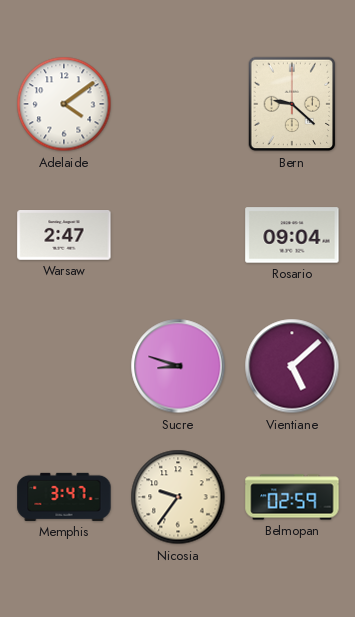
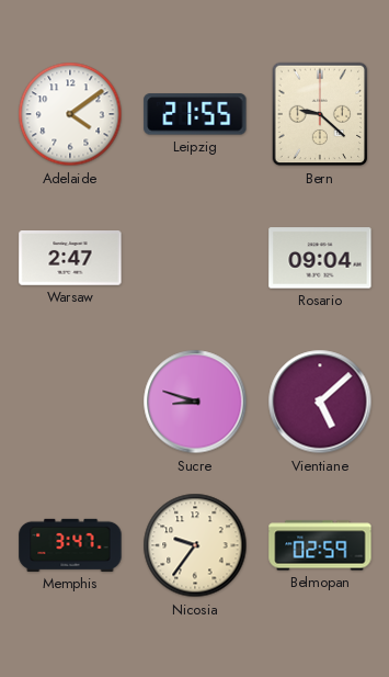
Leipzig: none -> 21:55 (195, 114)
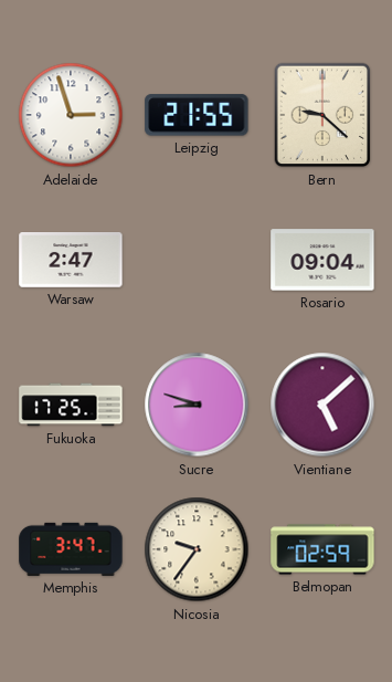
Adelaide: 4:09 -> 2:57 (71, 115)
Fukuoka: none -> 17:25 (71, 405)
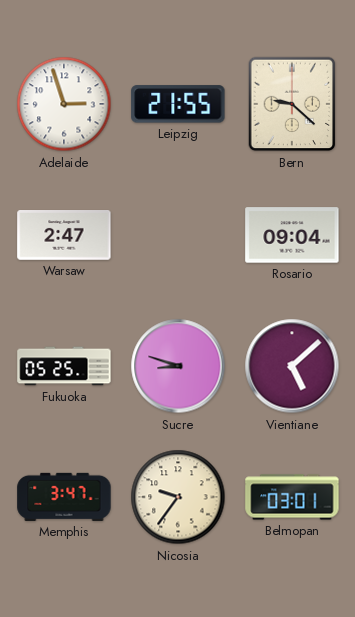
Fukuoka: 17:25 -> 05:25 (64, 366)
Belmopan: 02:59 -> 03:01 (292, 497)
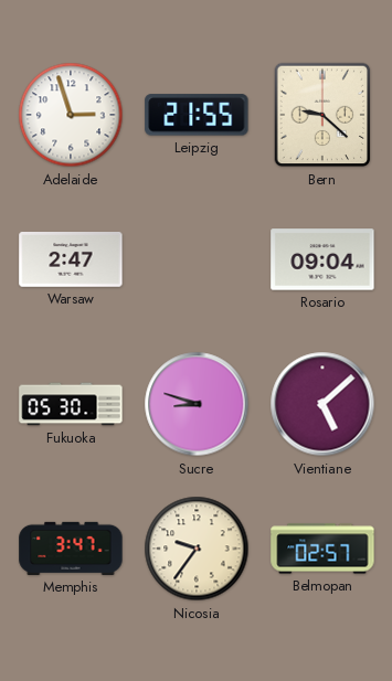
Fukuoka: 05:25 -> 05:30 (71, 404)
Belmopan: 03:01 -> 02:57 (322, 549)
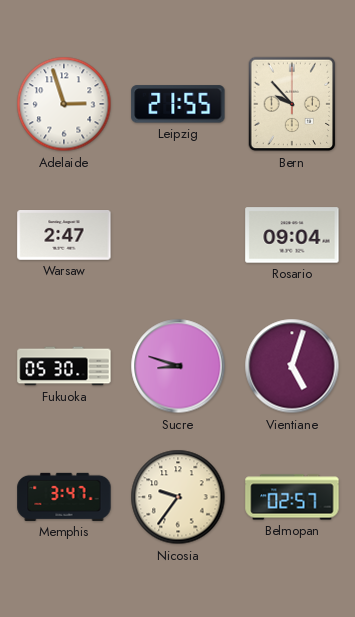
Bern: 9:22 -> 9:53 (292, 104)
Vientiane: 5:08 -> 5:03 (292, 366)
